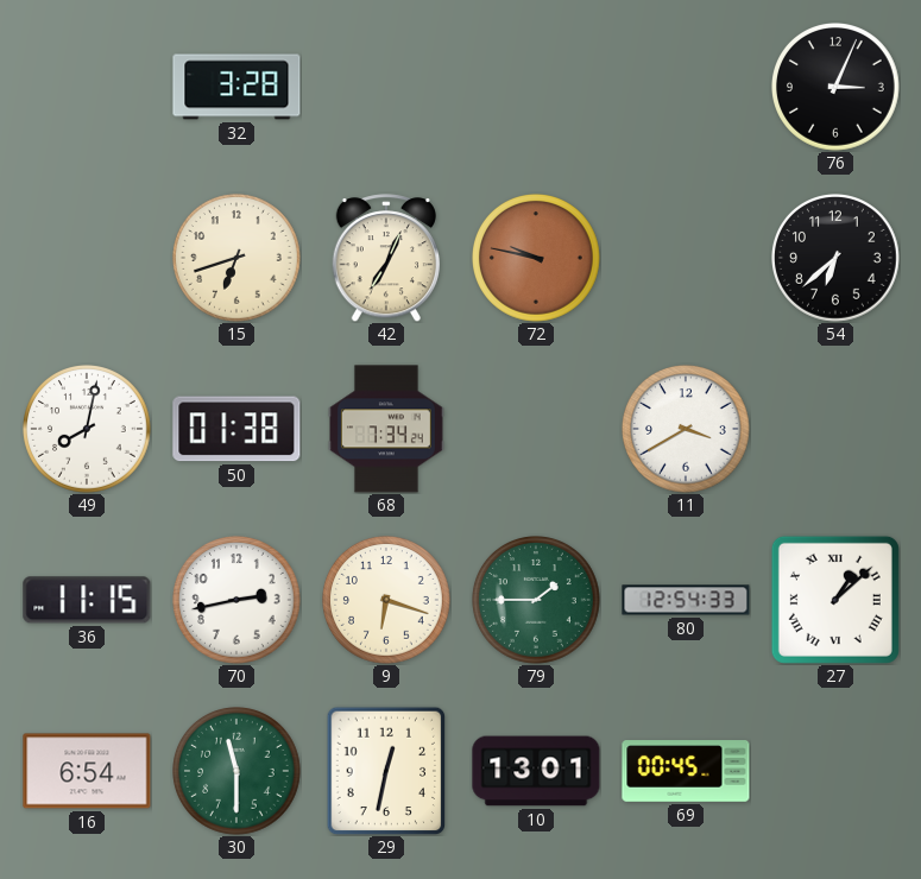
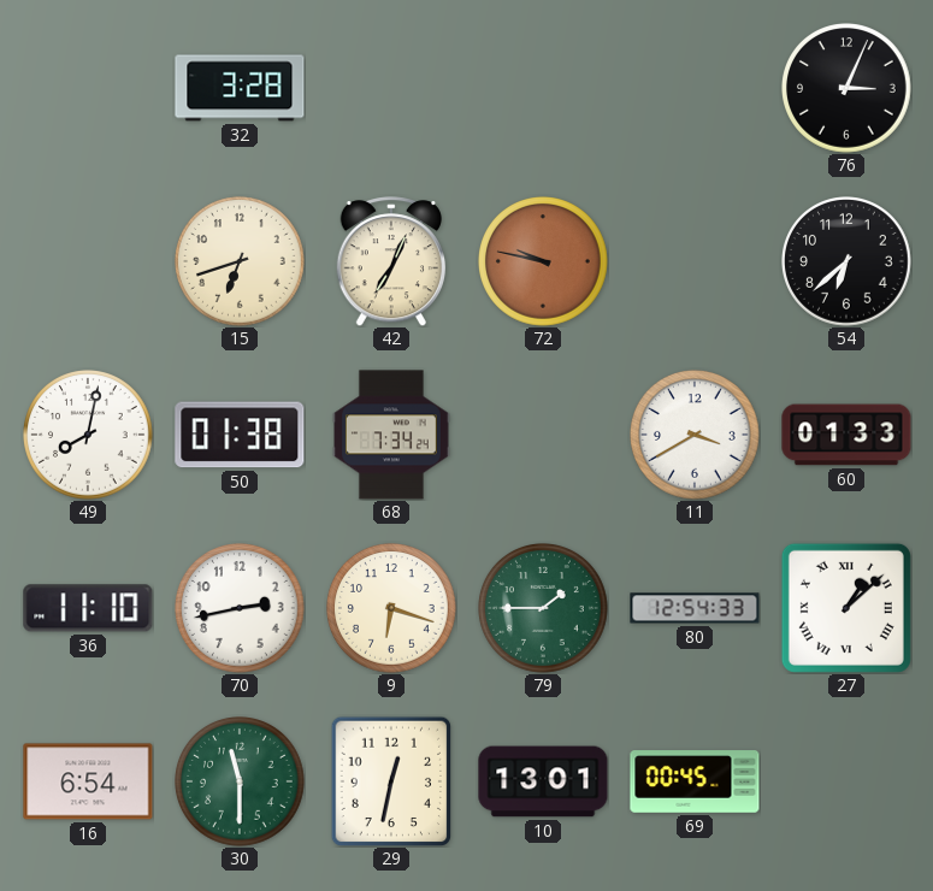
60: none -> 01:33 (846, 435)
36: 11:15 -> 11:10 (88, 608)
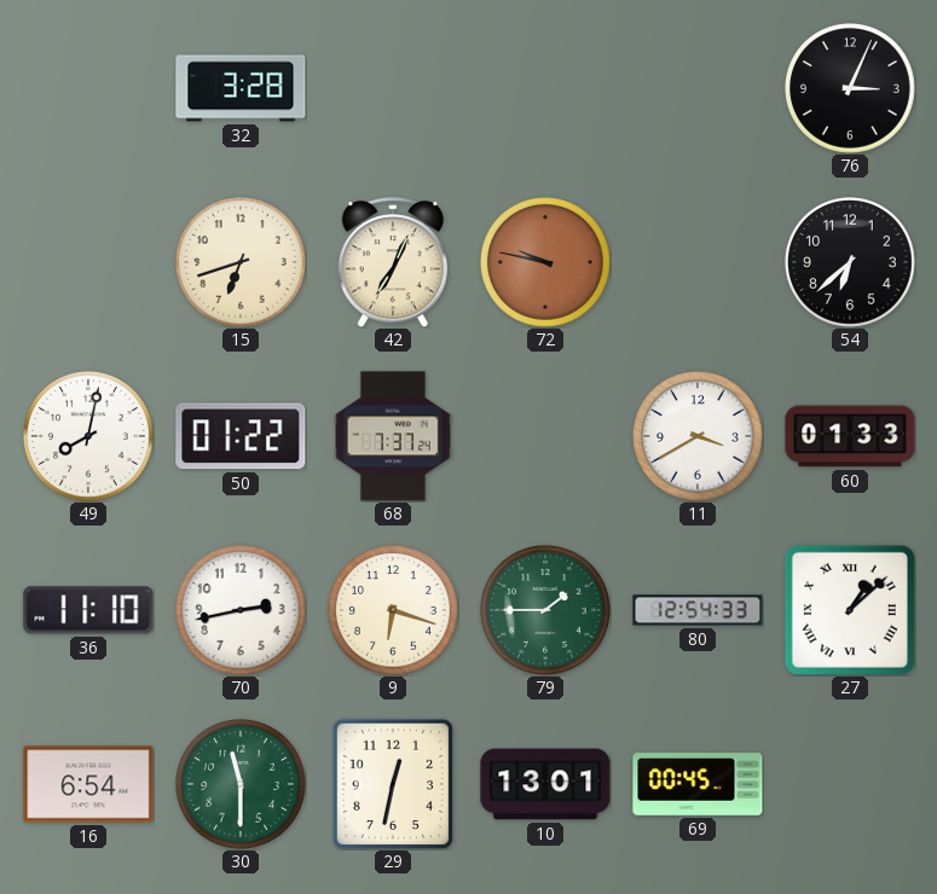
50: 01:38 -> 01:22 (241, 436)
68: 7:34 -> 7:37 (393, 436)
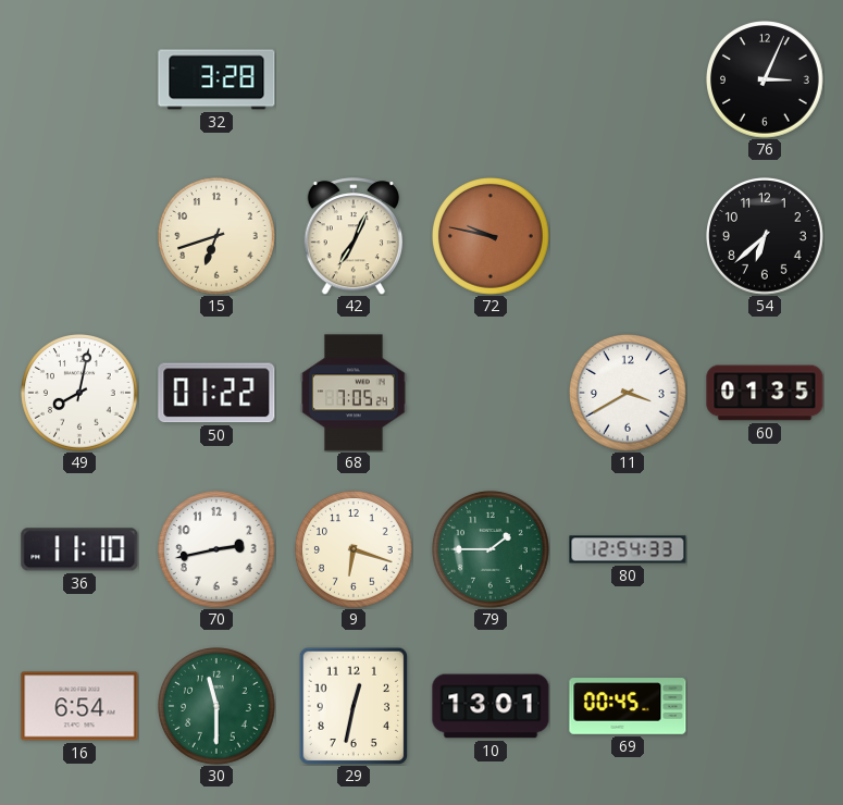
68: 7:37 -> 7:05 (354, 393)
60: 01:33 -> 01:35 (765, 393)
27: 1:08 -> none (850, 610)
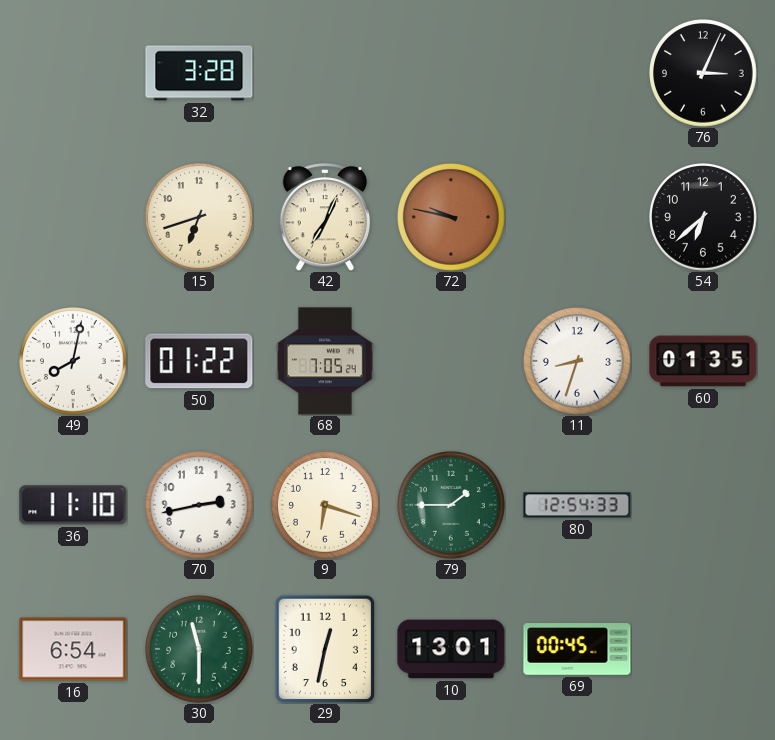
11: 3:40 -> 8:33 (578, 362)
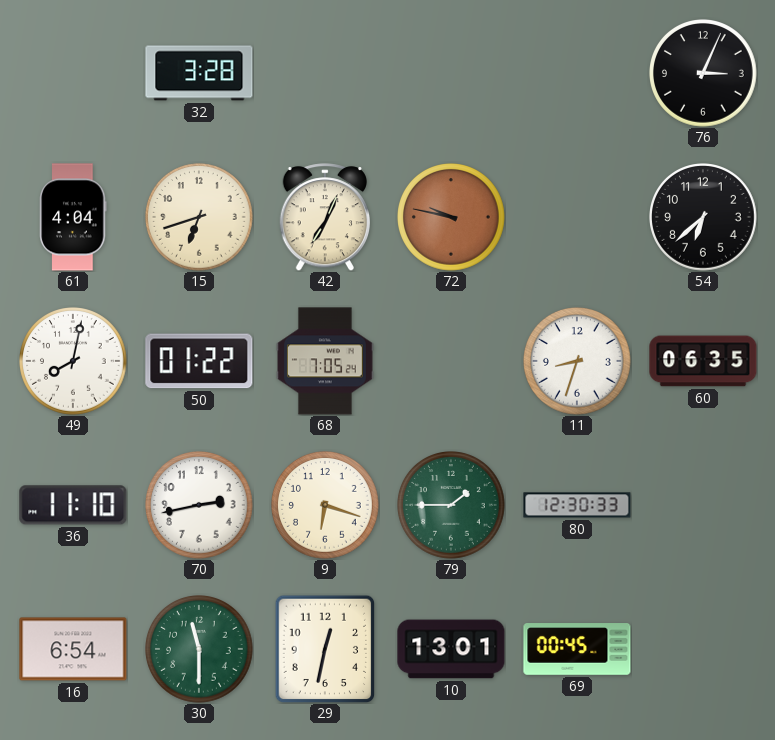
61: none -> 4:04 (73, 217)
60: 01:35 -> 06:35 (703, 361)
80: 12:54 -> 12:30 (577, 505)
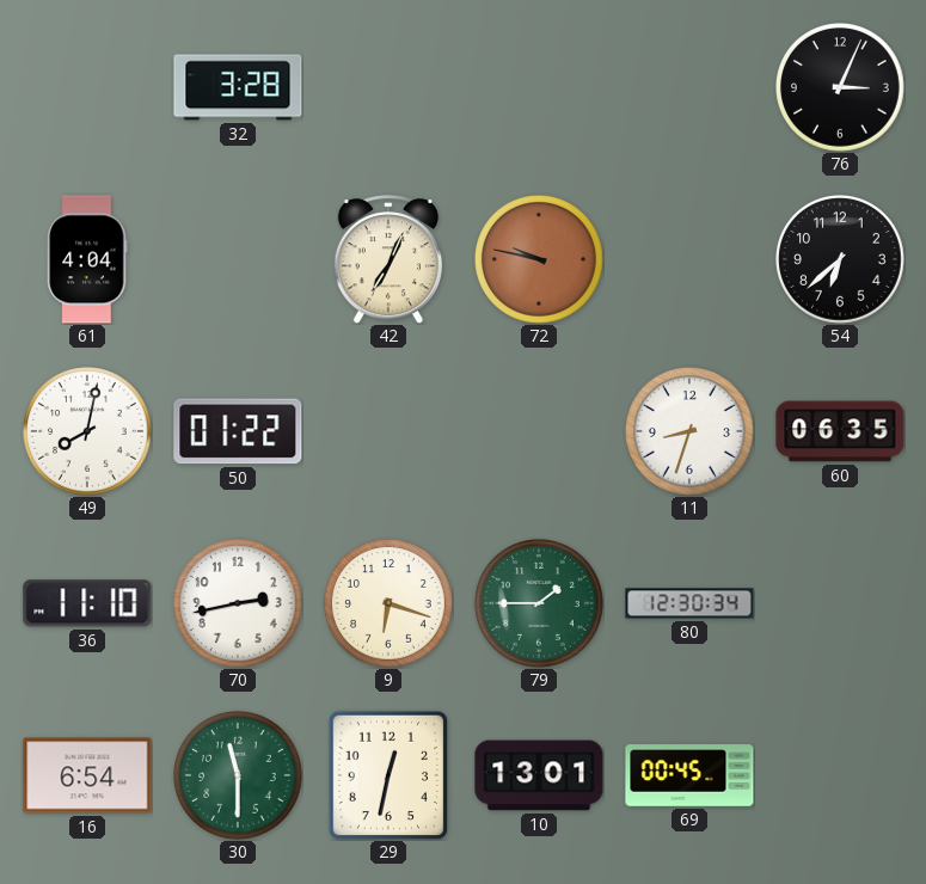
15: 6:42 -> none (200, 218)
68: 7:05 -> none (325, 361)
80: 12:30:33 -> 12:30:34 (689, 603)
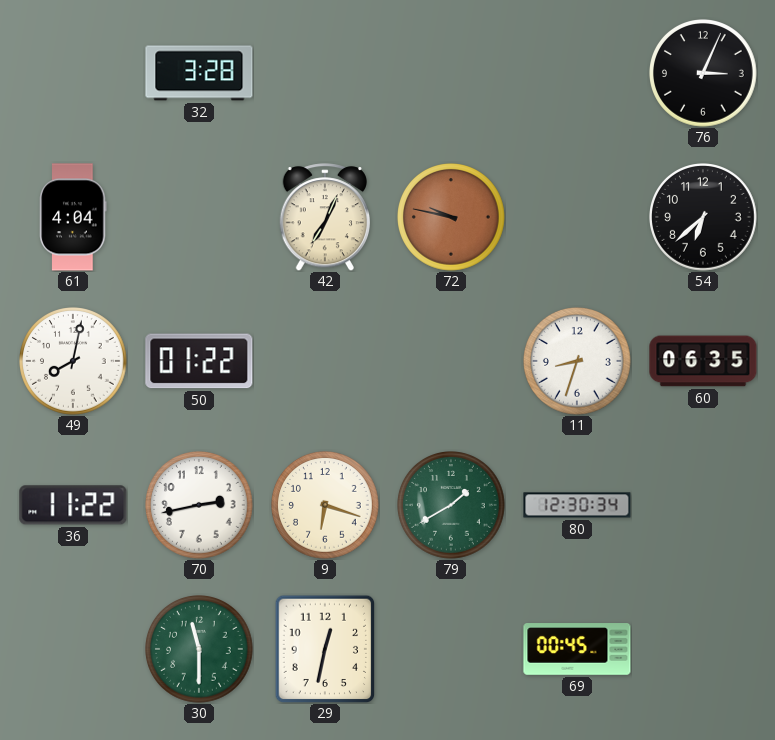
36: 11:10 -> 11:22 (73, 505)
79: 1:45 -> 1:40 (452, 506)
16: 6:54 -> none (87, 775)
10: 13:01 -> none (539, 775)
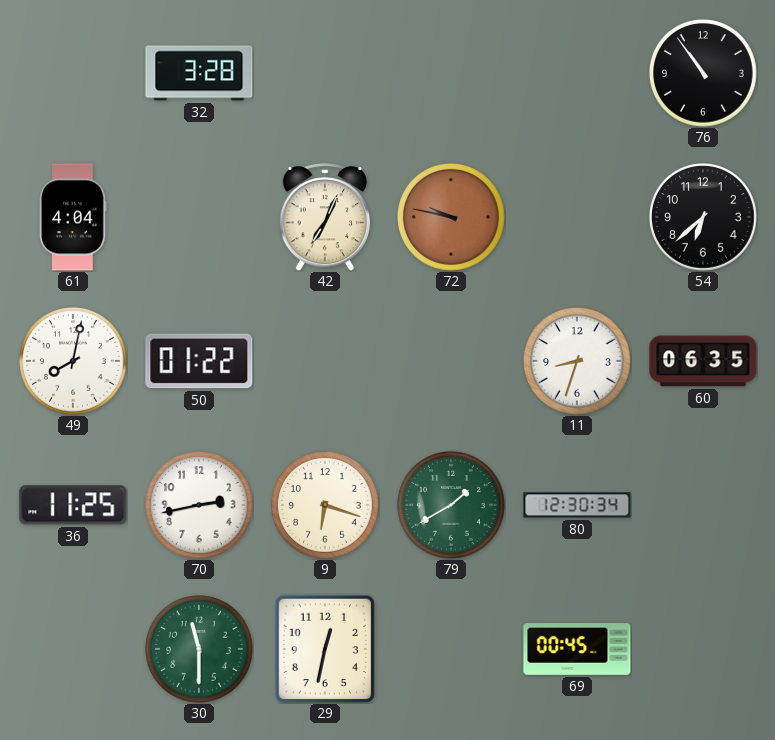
76: 3:04 -> 10:54 (704, 74)
36: 11:22 -> 11:25 (73, 505)
